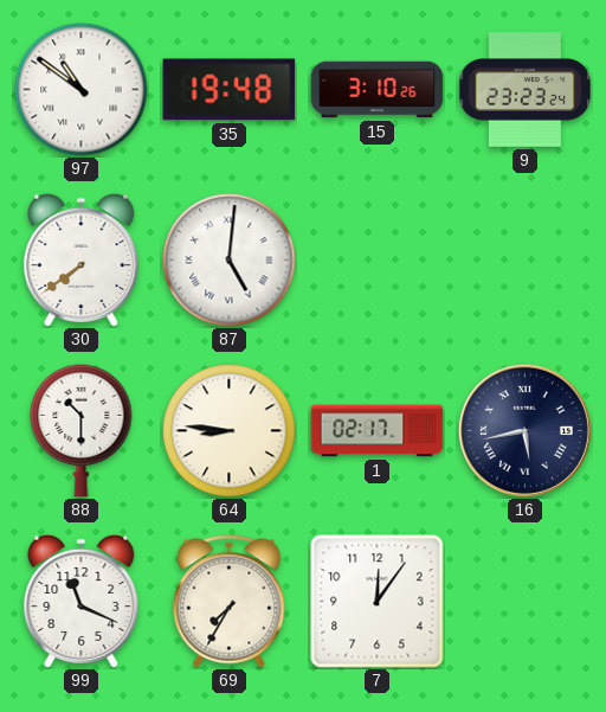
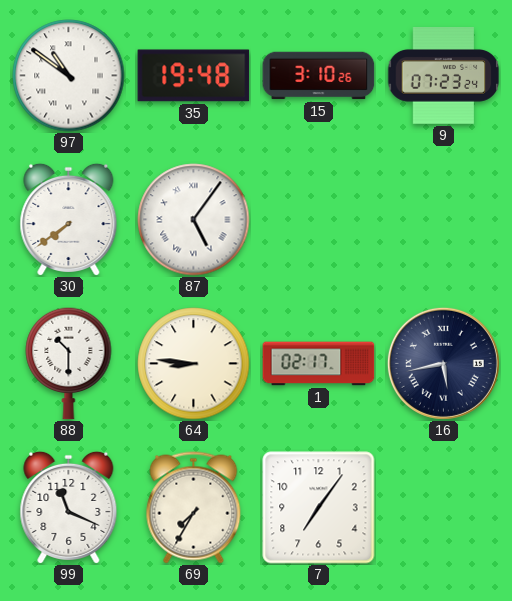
9: 23:23 -> 07:23 (443, 76)
87: 5:01 -> 5:06 (194, 220)
7: 12:06 -> 7:06 (319, 508)
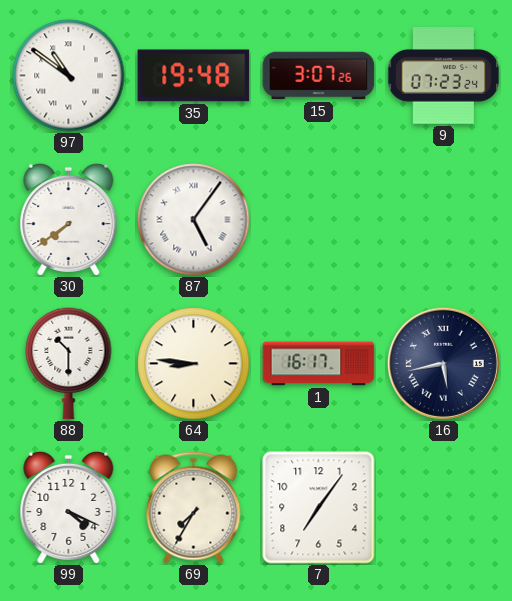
15: 3:10 -> 3:07 (319, 76)
1: 02:17 -> 16:17 (319, 364)
99: 11:19 -> 4:19 (69, 507)
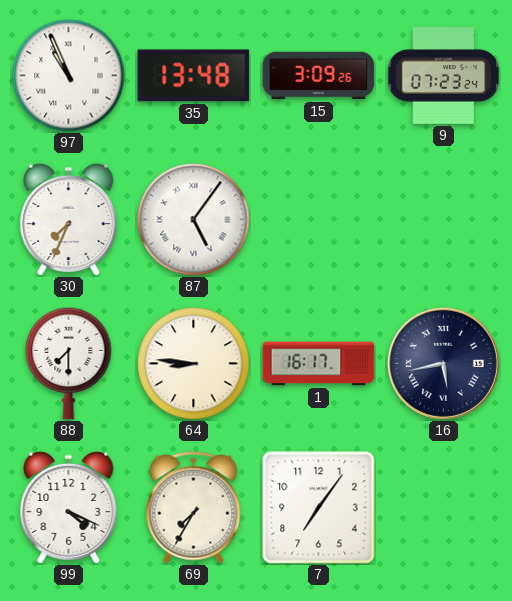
97: 10:51 -> 10:56 (69, 76)
35: 19:48 -> 13:48 (194, 76)
15: 3:07 -> 3:09 (319, 76)
30: 7:39 -> 7:34 (69, 219)
88: 10:30 -> 7:30 (69, 363)
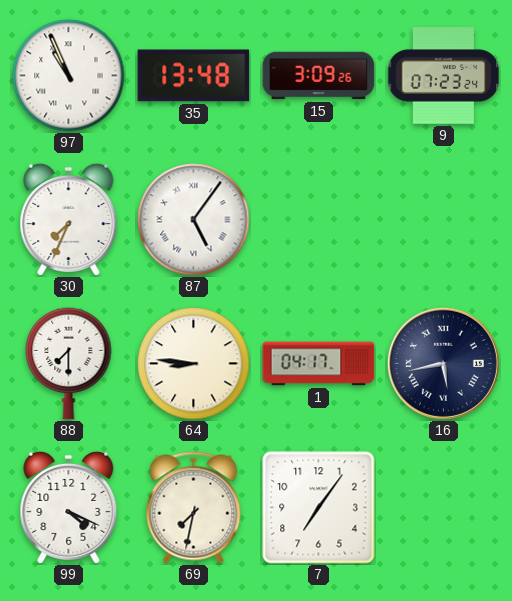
1: 16:17 -> 04:17 (319, 364)
69: 7:35 -> 7:32 (194, 508)
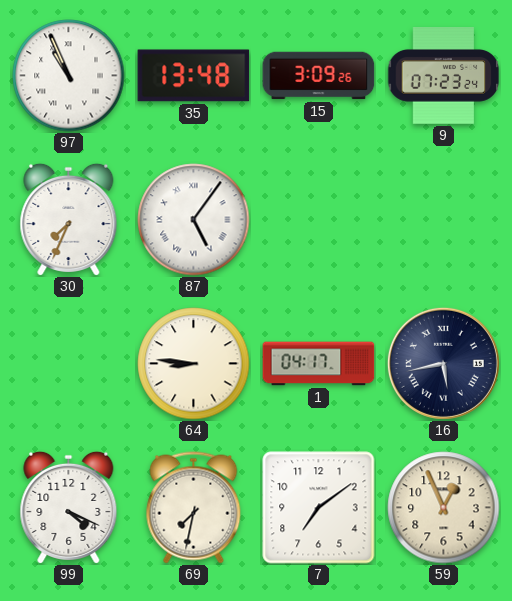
88: 7:30 -> none (69, 363)
7: 7:06 -> 7:09 (319, 508)
59: none -> 12:56 (444, 508)
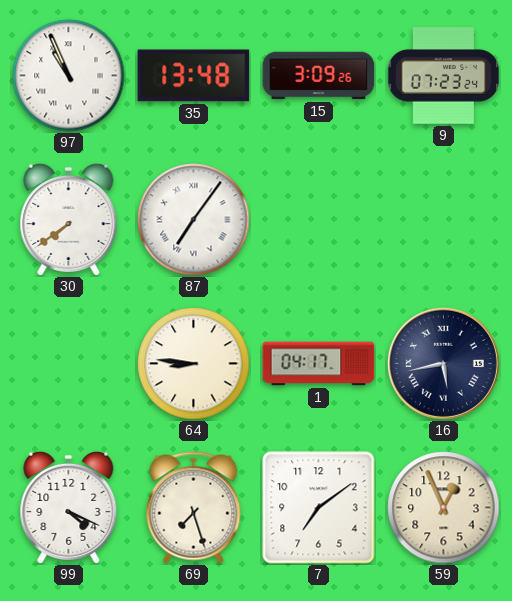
30: 7:34 -> 7:39 (69, 219)
87: 5:06 -> 7:06 (194, 220)
69: 7:32 -> 7:27 (194, 508)
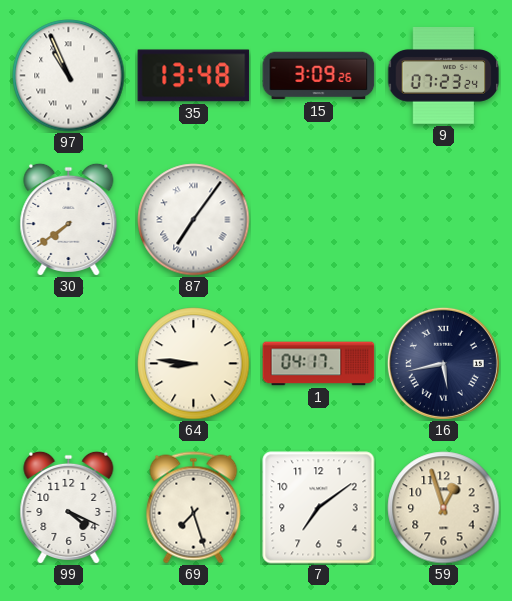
59: 12:56 -> 12:57 (444, 508)
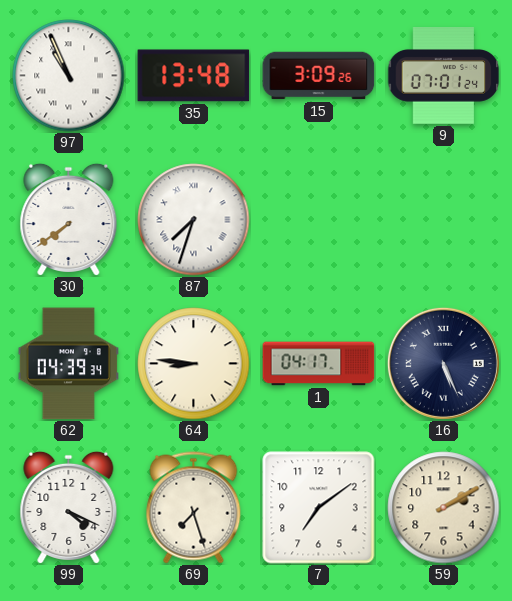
9: 07:23 -> 07:01 (443, 76)
87: 7:06 -> 7:33 (194, 220)
62: none -> 04:39 (68, 364)
16: 5:43 -> 5:26 (443, 363)
59: 12:57 -> 2:10 (444, 508)
